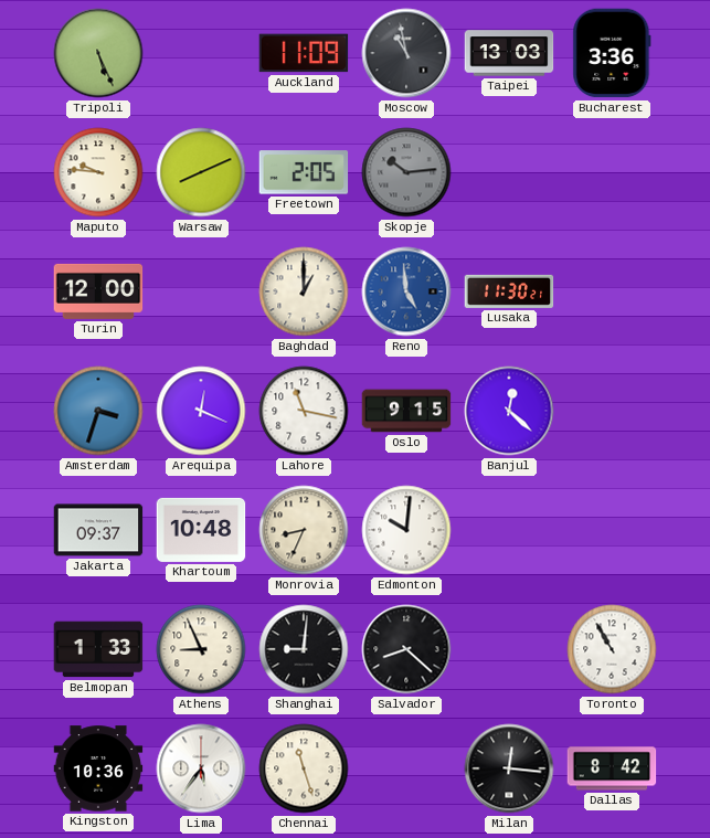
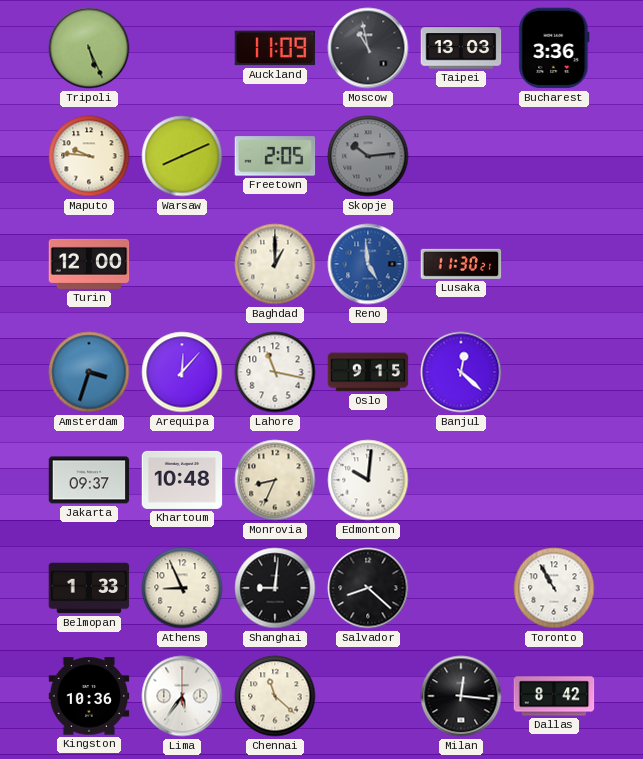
Arequipa: 12:19 -> 12:07 (182, 372)
Chennai: 11:27 -> 11:22 (275, 696)
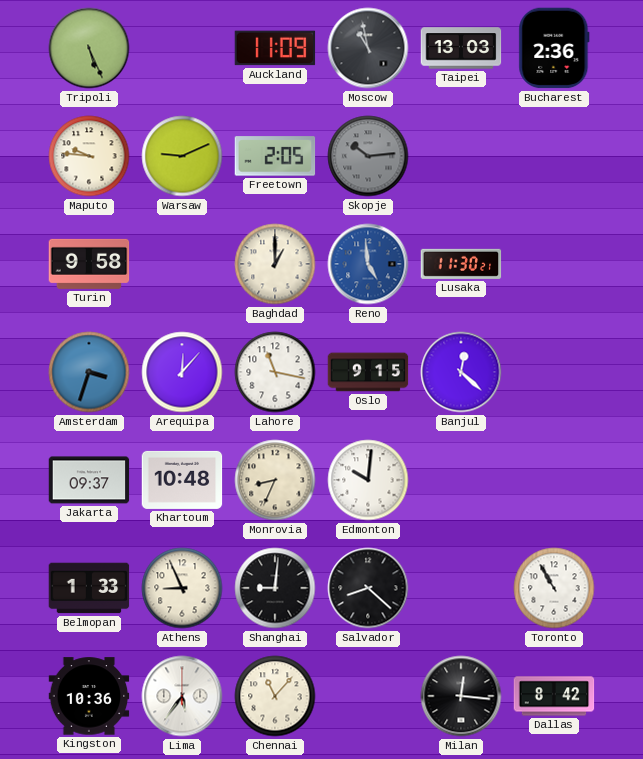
Bucharest: 3:36 -> 2:36 (554, 48)
Warsaw: 8:11 -> 9:11 (182, 156)
Turin: 12:00 -> 9:58 (89, 264)
Chennai: 11:22 -> 11:07 (275, 696)
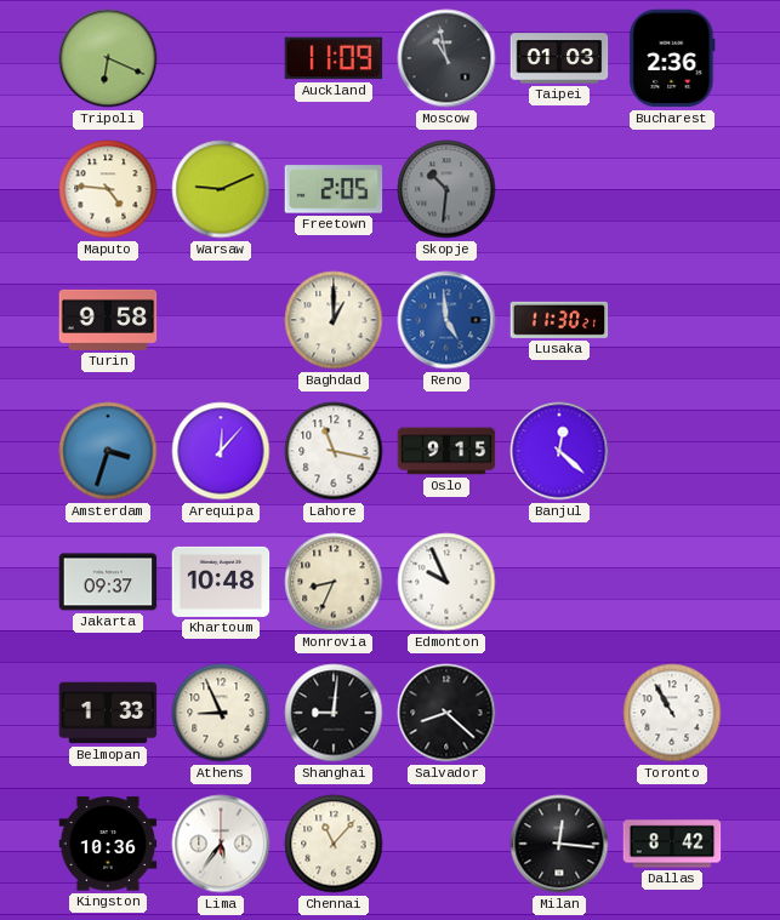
Tripoli: 5:26 -> 6:19 (108, 58)
Taipei: 13:03 -> 01:03 (559, 58)
Maputo: 9:46 -> 4:46 (108, 189)
Skopje: 10:14 -> 10:31 (446, 189)
Edmonton: 10:01 -> 9:56 (446, 582)
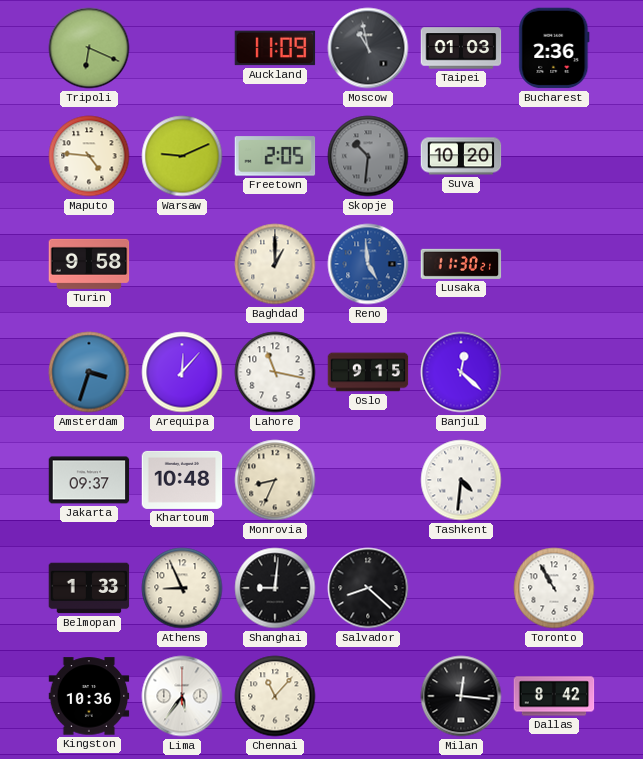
Suva: none -> 10:20 (461, 156)
Edmonton: 9:56 -> none (446, 582)
Tashkent: none -> 4:31 (461, 480)
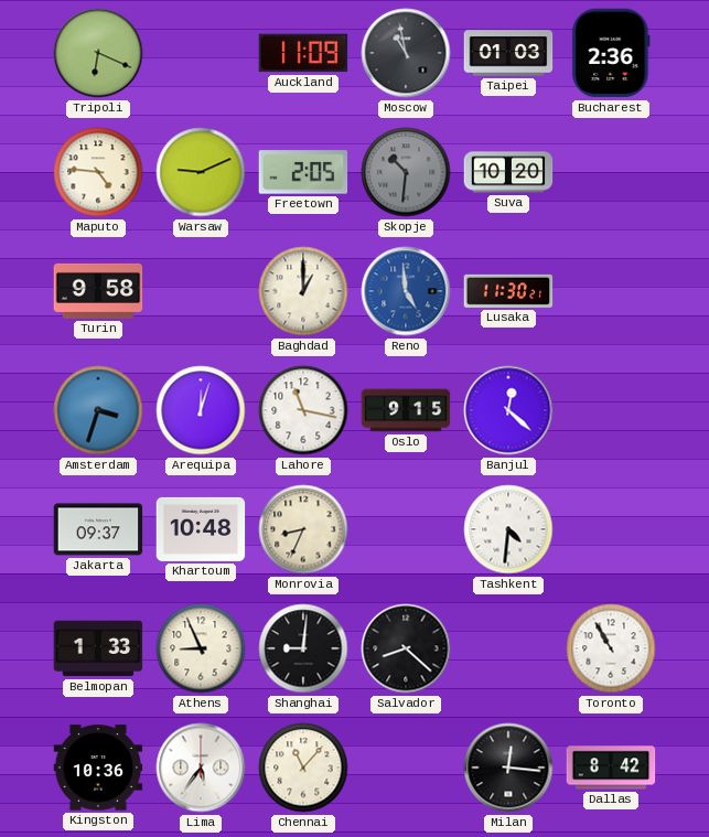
Arequipa: 12:07 -> 12:03 (201, 410)
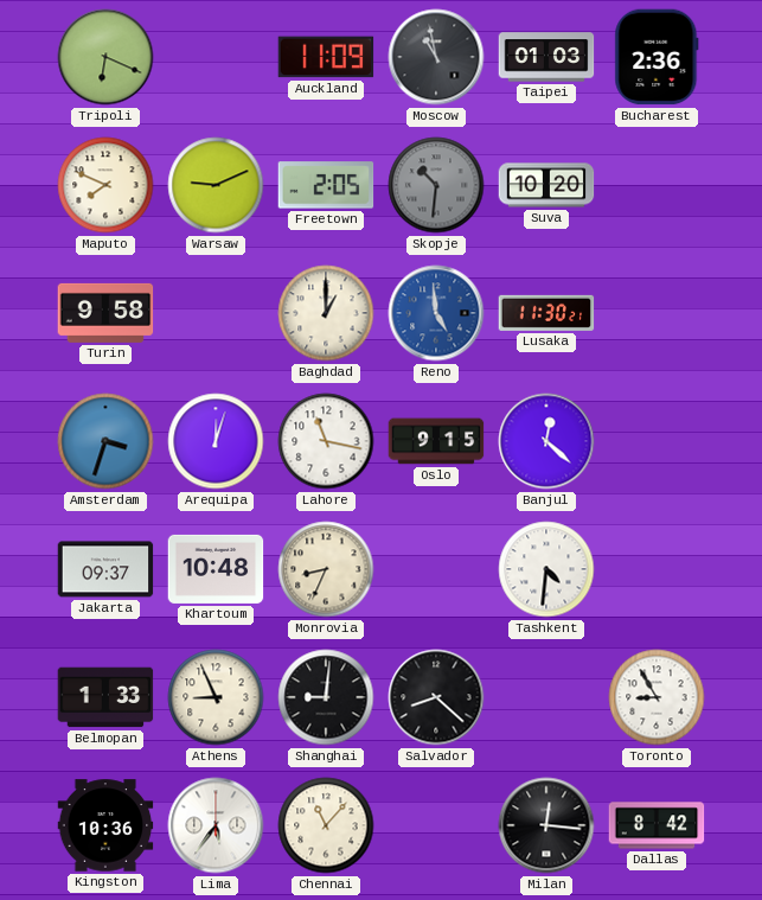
Maputo: 4:46 -> 7:49 (105, 185)
Toronto: 10:55 -> 8:55 (657, 697)
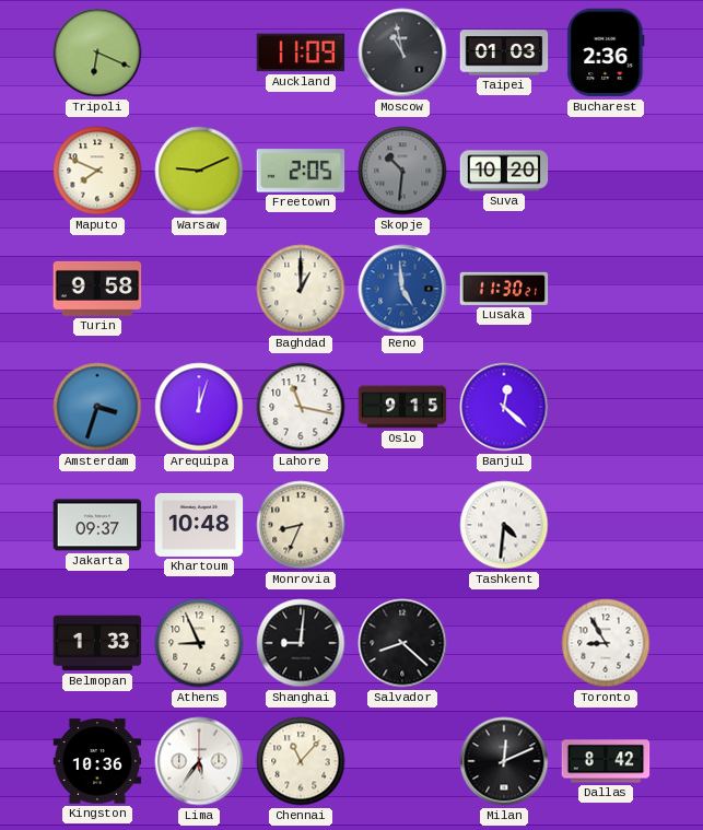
Milan: 12:16 -> 12:11 (504, 761)
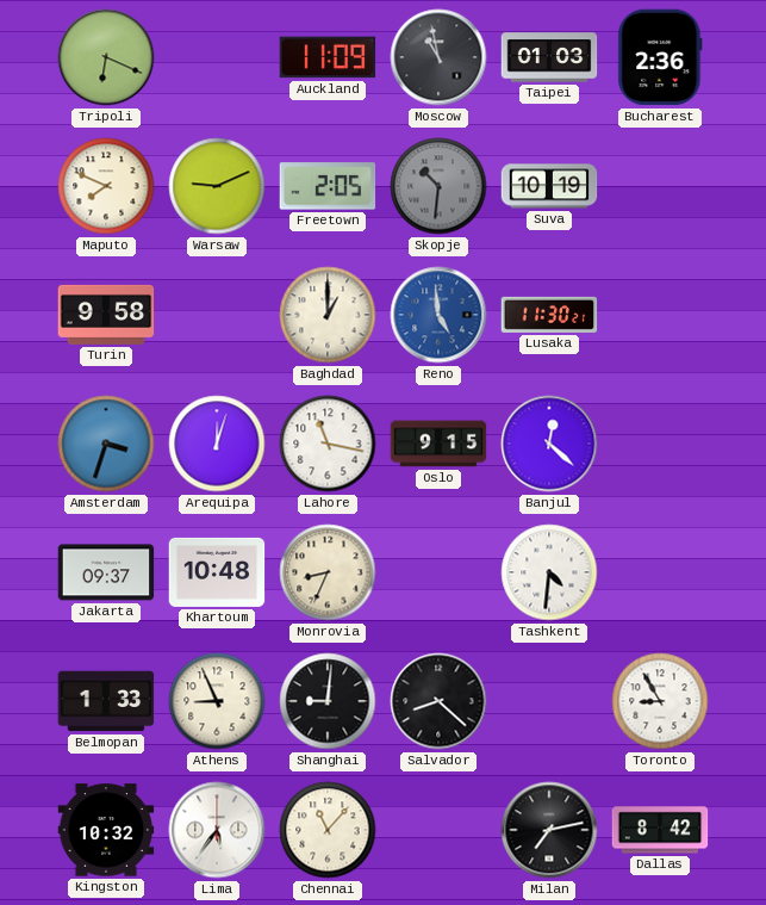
Suva: 10:20 -> 10:19 (549, 186)
Kingston: 10:36 -> 10:32 (106, 830)
Milan: 12:11 -> 7:13 (549, 830)
